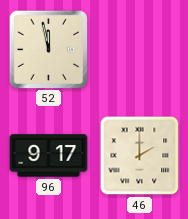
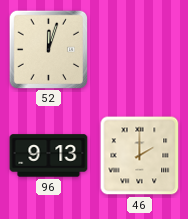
52: 11:58 -> 12:03 (48, 49)
96: 9:17 -> 9:13 (49, 156)
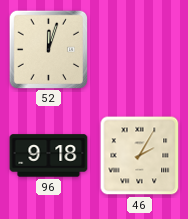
96: 9:13 -> 9:18 (49, 156)
46: 2:00 -> 2:05 (140, 156)
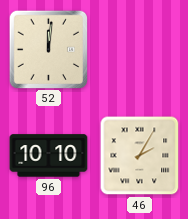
52: 12:03 -> 12:01 (48, 49)
96: 9:18 -> 10:10 (49, 156)
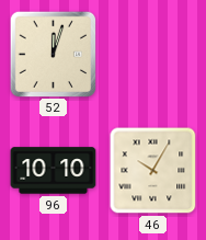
52: 12:01 -> 12:03 (53, 54)
46: 2:05 -> 10:05 (153, 171)
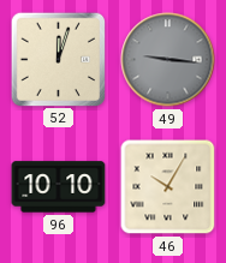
49: none -> 9:16 (168, 60)
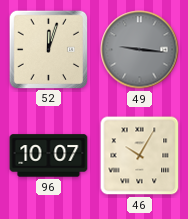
96: 10:10 -> 10:07 (49, 156)
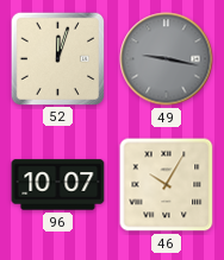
49: 9:16 -> 9:17 (167, 59)
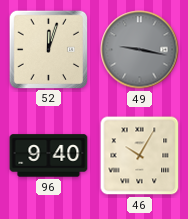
96: 10:07 -> 9:40 (49, 156)
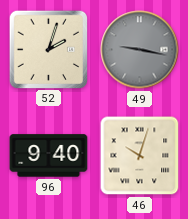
52: 12:03 -> 2:03 (48, 49)
46: 10:05 -> 10:03 (140, 156)
